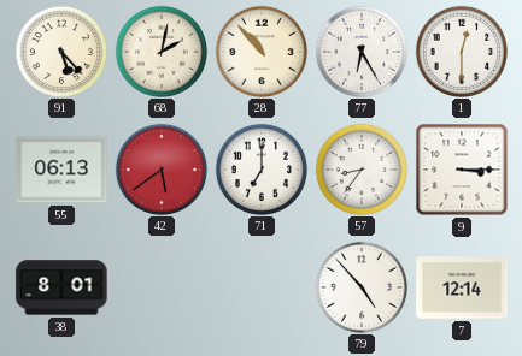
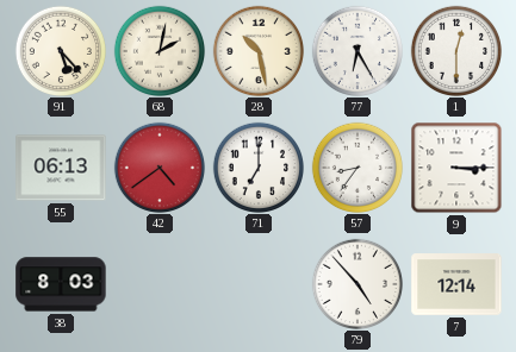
28: 10:53 -> 10:28 (257, 50)
42: 5:39 -> 4:39 (158, 166)
38: 8:01 -> 8:03 (61, 284)
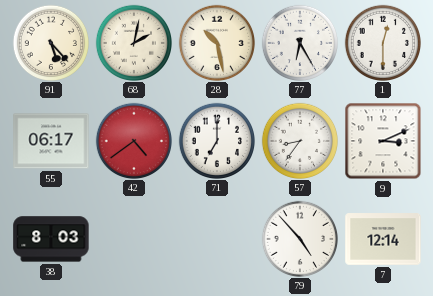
55: 06:13 -> 06:17 (51, 141)
9: 3:15 -> 3:11 (383, 141)
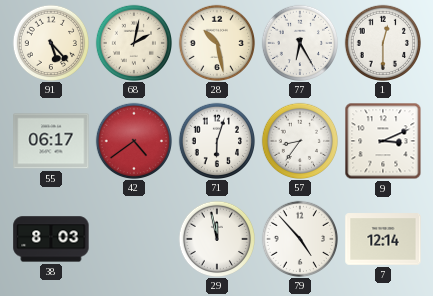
71: 7:00 -> 6:03 (216, 140)
29: none -> 11:58 (216, 238)
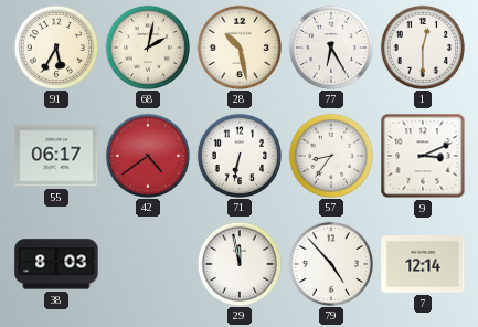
91: 5:23 -> 5:35 (55, 46)
71: 6:03 -> 6:32 (238, 155)
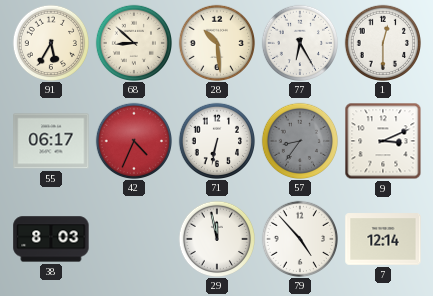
68: 2:02 -> 8:52 (133, 42)
28: 10:28 -> 10:29 (216, 42)
42: 4:39 -> 4:34 (133, 140)
57 dial: white -> grey (299, 140)
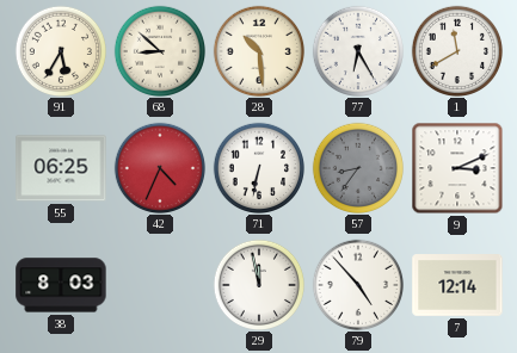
1: 12:30 -> 11:40 (456, 50)
55: 06:17 -> 06:25 (61, 168)
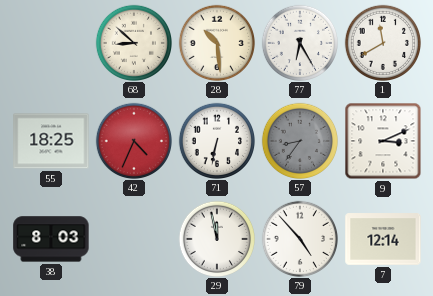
91: 5:35 -> none (60, 50)
55: 06:25 -> 18:25 (51, 141)
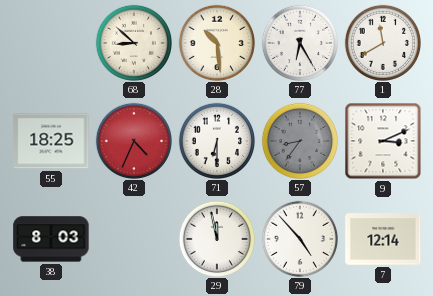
71: 6:32 -> 6:30 (216, 140)
